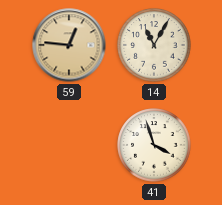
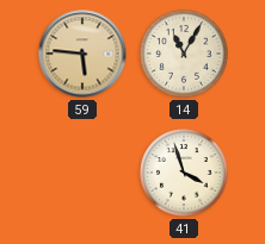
59: 12:46 -> 5:46 (82, 54)
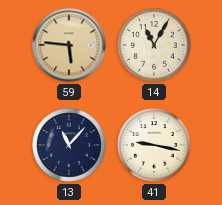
13: none -> 11:07 (69, 145)
41: 3:57 -> 9:17 (154, 145)
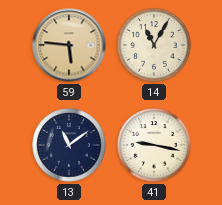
13: 11:07 -> 11:09 (69, 145)
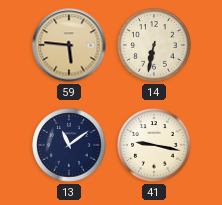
14: 11:05 -> 6:32 (154, 45)
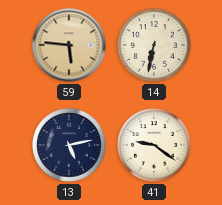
13: 11:09 -> 5:13 (69, 145)
41: 9:17 -> 9:21 (154, 145)
